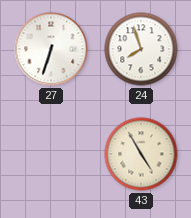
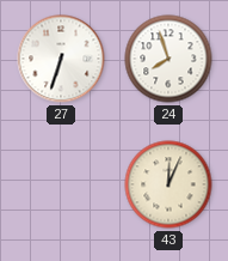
43: 4:55 -> 12:04 (168, 184)
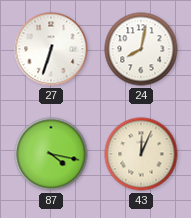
24: 7:57 -> 8:02 (141, 49)
87: none -> 4:17 (51, 154)
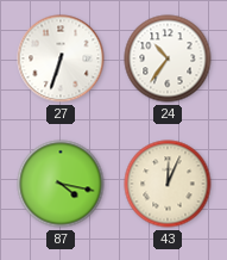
24: 8:02 -> 10:36 (168, 58)
